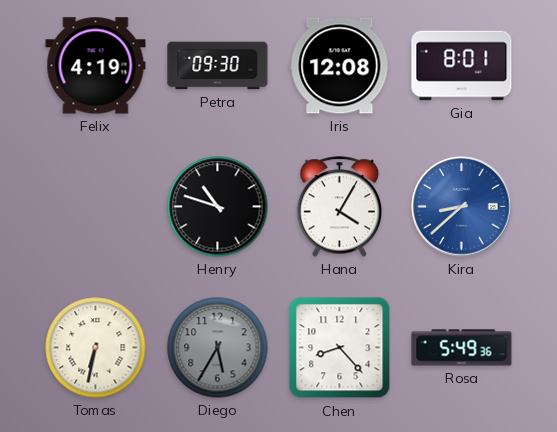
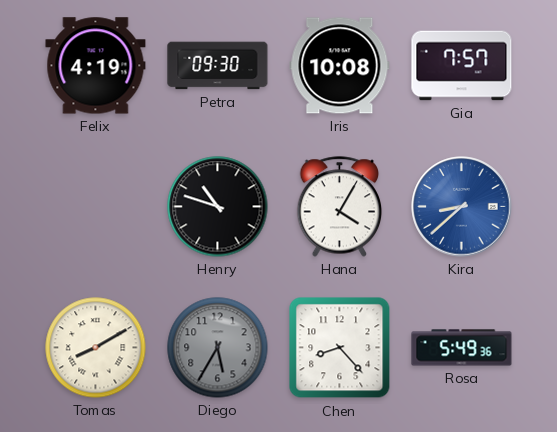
Iris: 12:08 -> 10:08 (340, 66)
Gia: 8:01 -> 7:57 (462, 66)
Tomas: 6:32 -> 8:10 (96, 348)
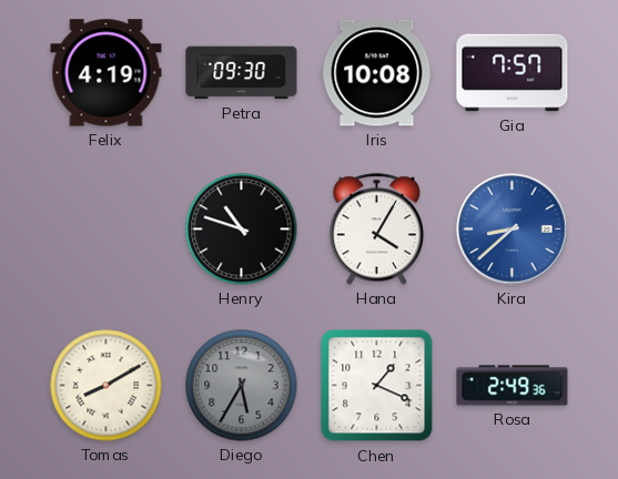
Chen: 8:23 -> 1:19 (377, 386)
Rosa: 5:49 -> 2:49 (513, 386)
